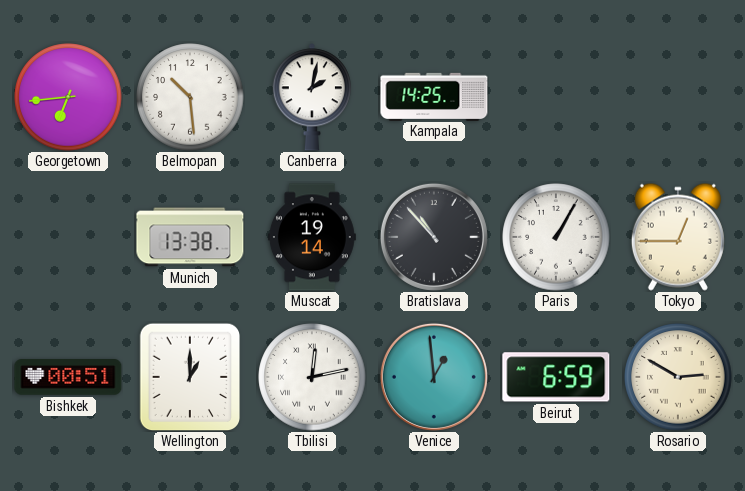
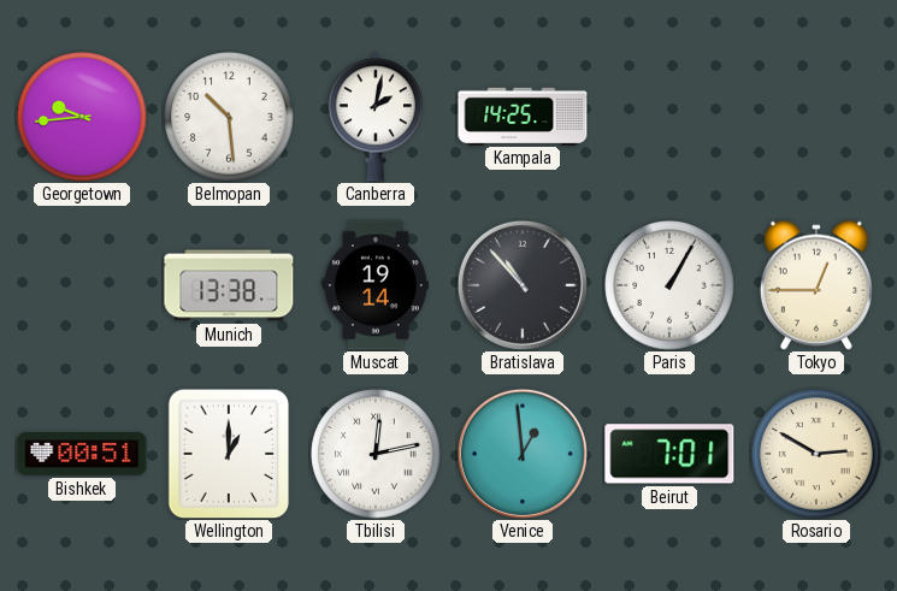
Georgetown: 6:44 -> 9:44 (82, 117)
Beirut: 6:59 -> 7:01 (669, 454)
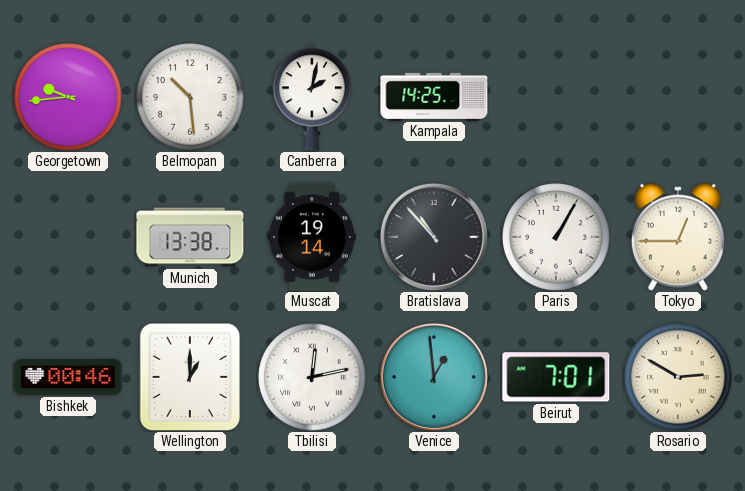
Bishkek: 00:51 -> 00:46 (68, 377)
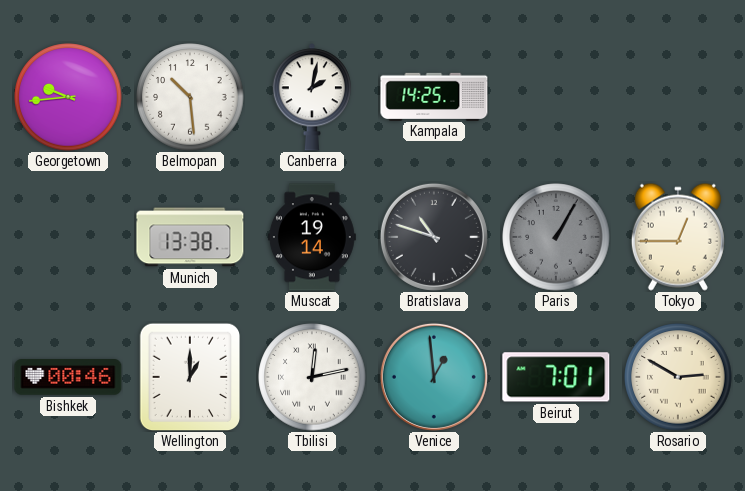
Bratislava: 10:53 -> 10:48 (434, 237)
Paris dial: white -> grey (556, 237)
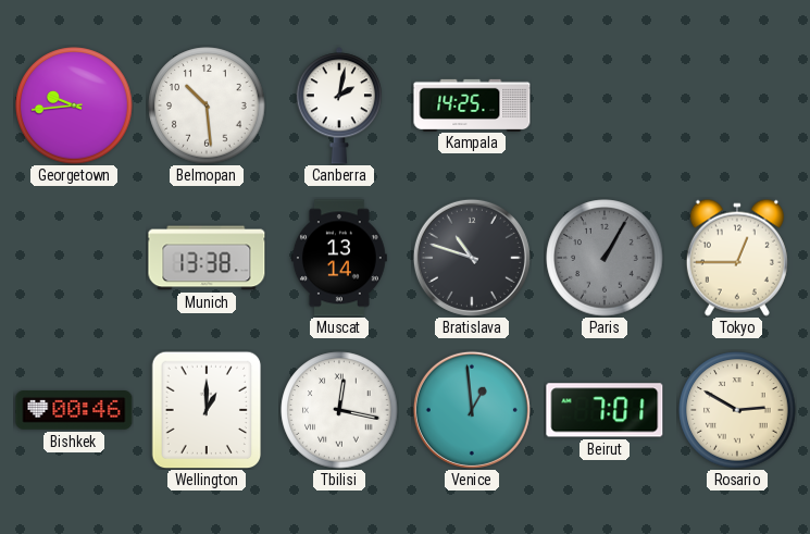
Muscat: 19:14 -> 13:14 (339, 258)
Tbilisi: 12:13 -> 12:17 (339, 410)
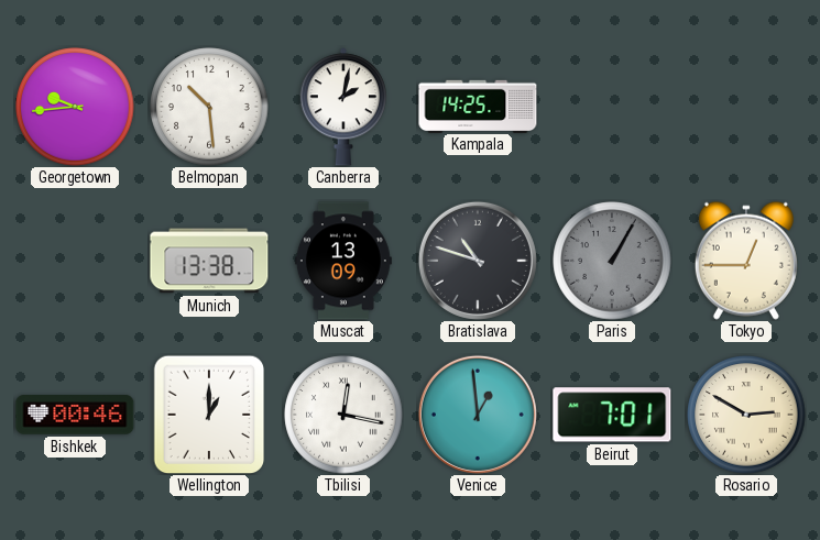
Muscat: 13:14 -> 13:09 (343, 261)
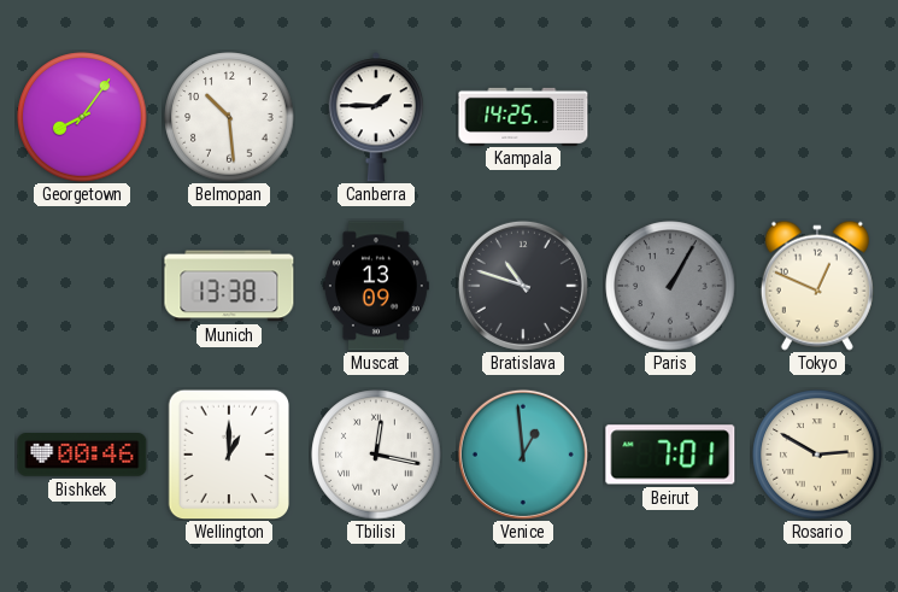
Georgetown: 9:44 -> 8:06 (82, 117)
Canberra: 2:02 -> 1:45 (376, 117)
Tokyo: 12:45 -> 12:49 (817, 286)
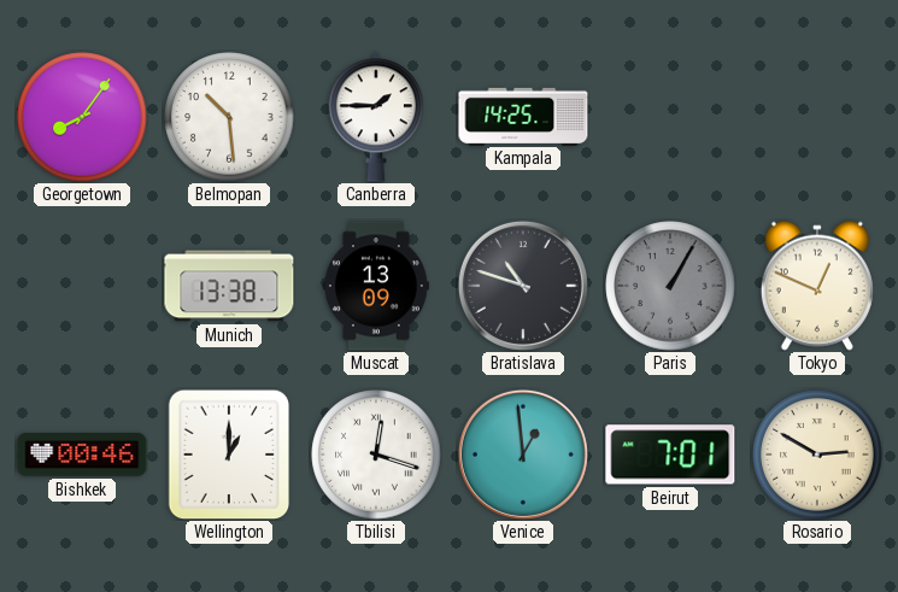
Tbilisi: 12:17 -> 12:18 (376, 455)
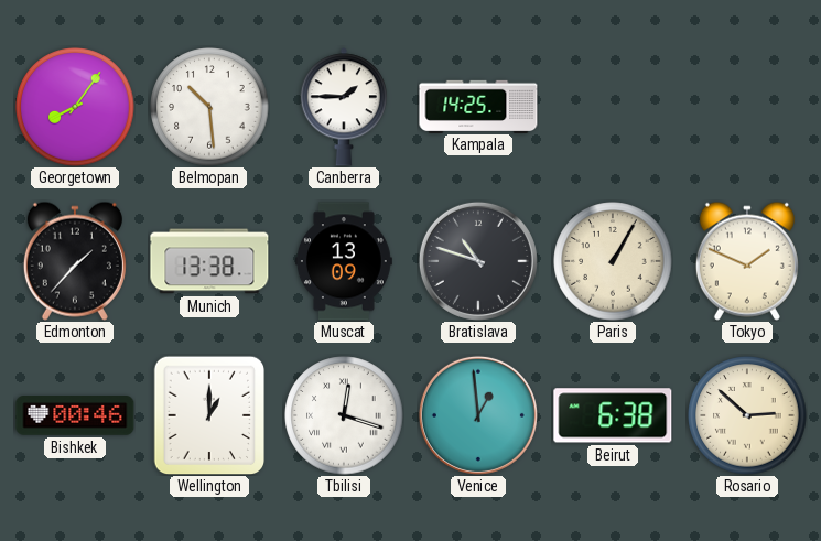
Edmonton: none -> 1:37 (75, 261)
Paris dial: grey -> cream (613, 261)
Tokyo: 12:49 -> 1:49 (747, 261)
Beirut: 7:01 -> 6:38 (613, 415)
Rosario: 2:50 -> 2:52 (747, 415)
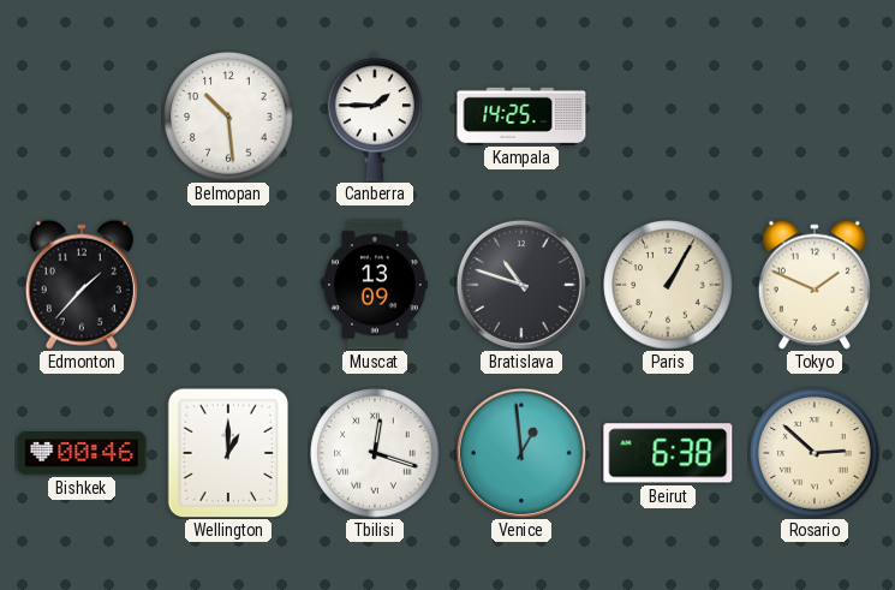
Georgetown: 8:06 -> none (75, 107)
Munich: 13:38 -> none (209, 261)
